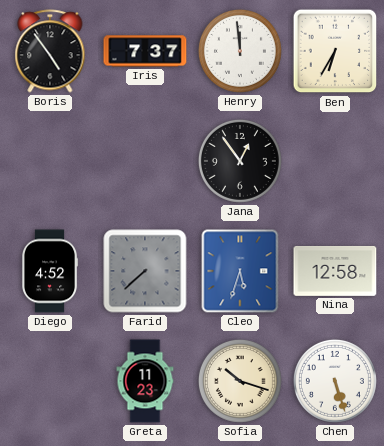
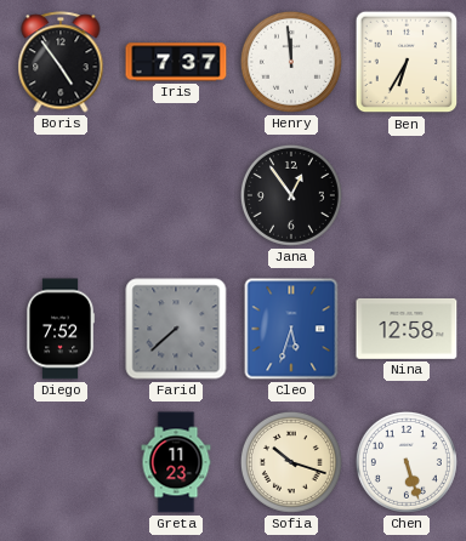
Diego: 4:52 -> 7:52 (62, 329)
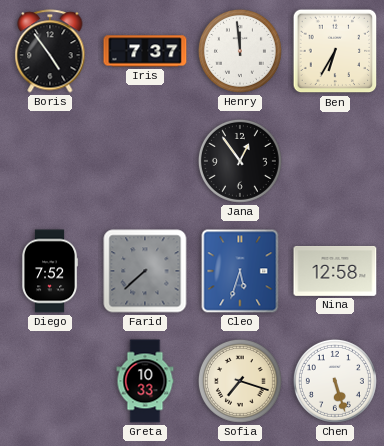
Greta: 11:23 -> 10:33 (145, 381)
Sofia: 10:18 -> 7:18 (240, 381)
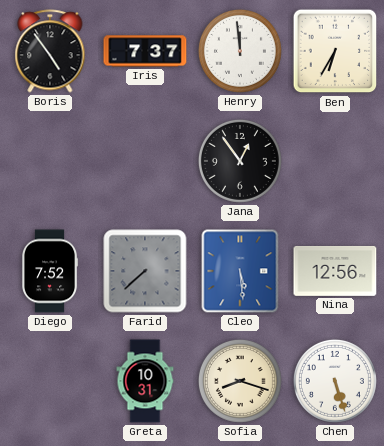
Cleo: 5:33 -> 5:29 (240, 271)
Nina: 12:58 -> 12:56 (335, 271)
Greta: 10:33 -> 10:31 (145, 381)
Sofia: 7:18 -> 8:18 (240, 381)
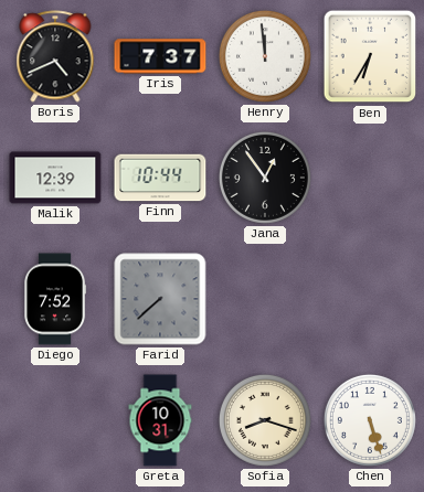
Boris: 4:54 -> 4:41 (55, 56)
Malik: none -> 12:39 (55, 178)
Finn: none -> 10:44 (160, 178)
Cleo: 5:29 -> none (240, 271)
Nina: 12:56 -> none (335, 271)
